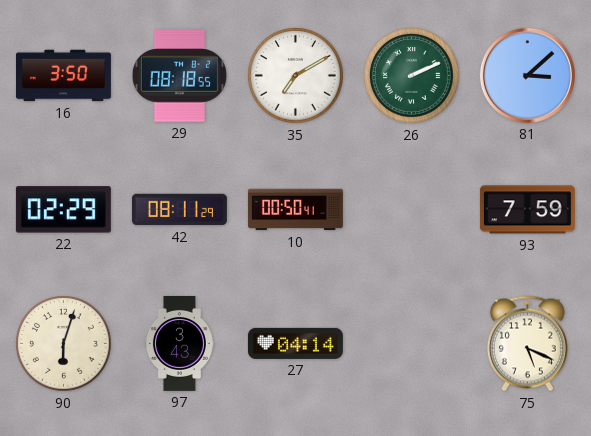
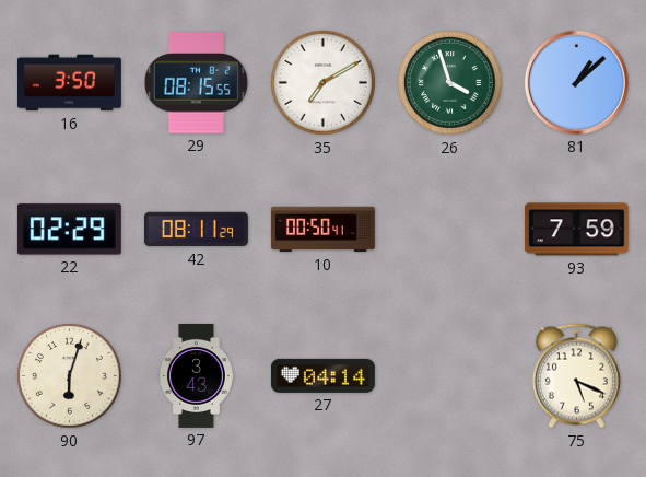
29: 08:18 -> 08:15 (196, 83)
26: 2:11 -> 3:57 (450, 83)
81: 3:08 -> 1:08 (576, 82)
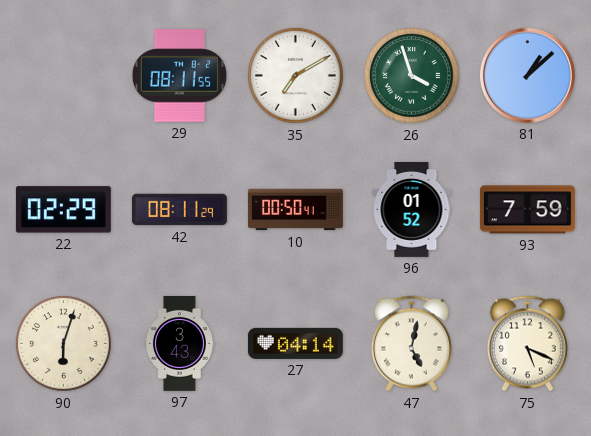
16: 3:50 -> none (69, 83)
29: 08:15 -> 08:11 (179, 76)
96: none -> 01:52 (412, 209)
47: none -> 5:02 (411, 344)
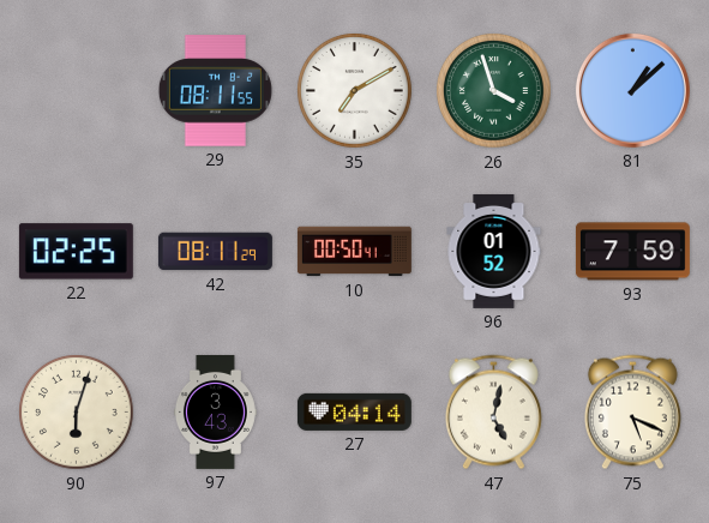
22: 02:29 -> 02:25 (76, 252)
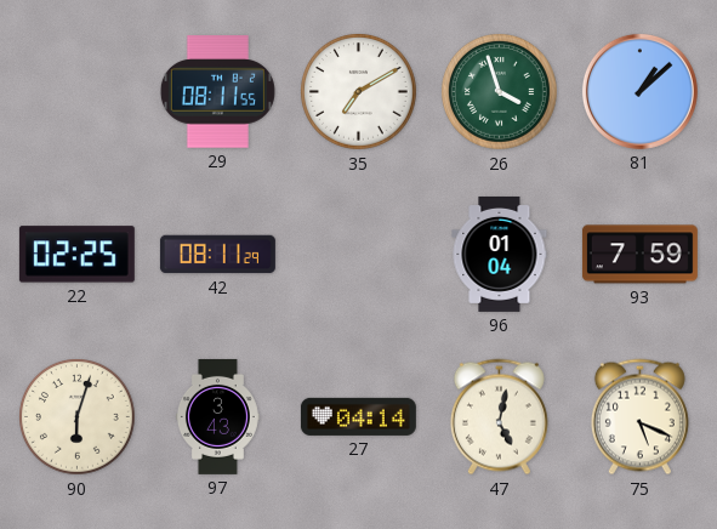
10: 00:50 -> none (354, 252)
96: 01:52 -> 01:04 (500, 254)
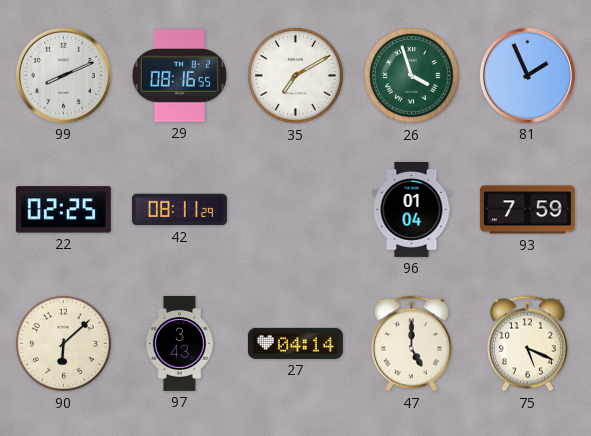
99: none -> 8:11 (63, 75)
29: 08:11 -> 08:16 (179, 76)
81: 1:08 -> 1:56 (527, 75)
90: 6:03 -> 6:08 (64, 344)
47: 5:02 -> 5:00 (411, 344)
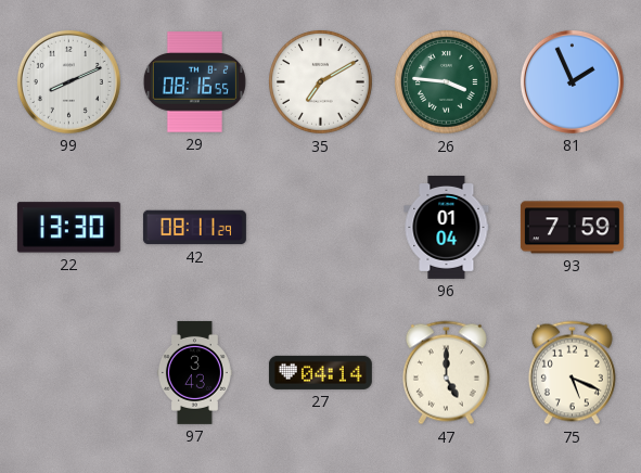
26: 3:57 -> 3:46 (447, 82)
22: 02:25 -> 13:30 (68, 228)
90: 6:08 -> none (64, 344)
